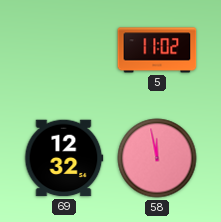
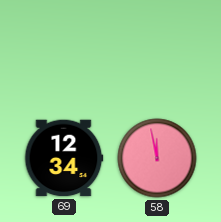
5: 11:02 -> none (157, 50)
69: 12:32 -> 12:34 (64, 158)
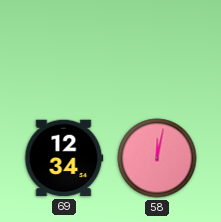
58: 11:58 -> 12:02 (157, 158)
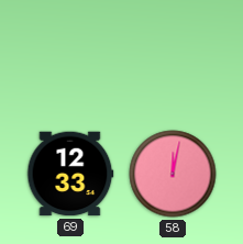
69: 12:34 -> 12:33 (70, 174)
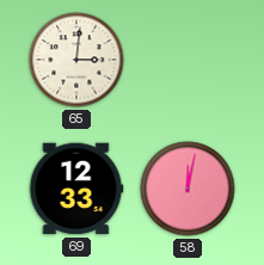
65: none -> 3:01 (76, 60)
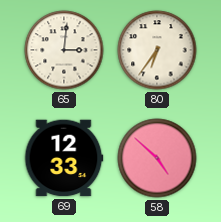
80: none -> 6:36 (157, 50)
58: 12:02 -> 4:52 (157, 158)
